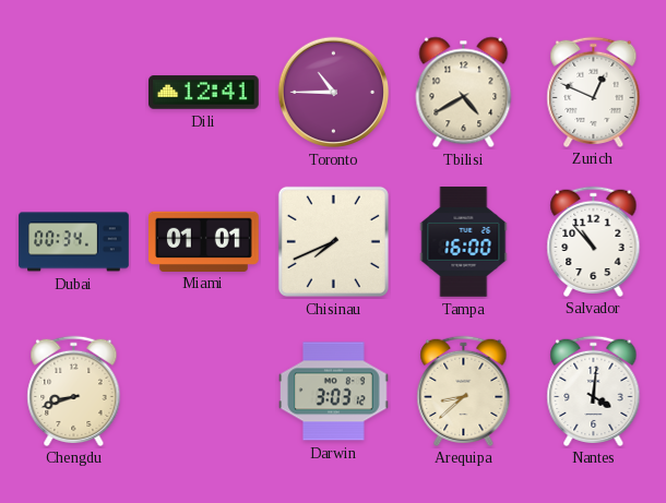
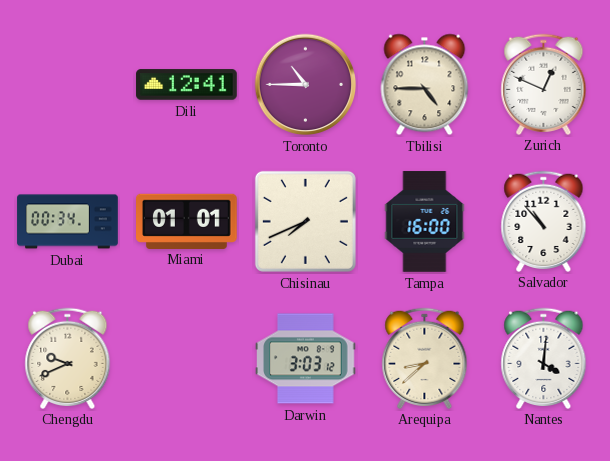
Tbilisi: 4:40 -> 4:45 (425, 85)
Chengdu: 8:42 -> 9:41 (68, 358)
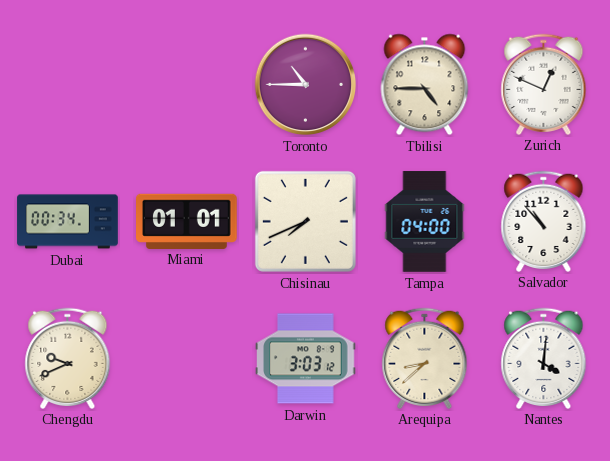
Dili: 12:41 -> none (187, 85)
Tampa: 16:00 -> 04:00 (425, 222)
